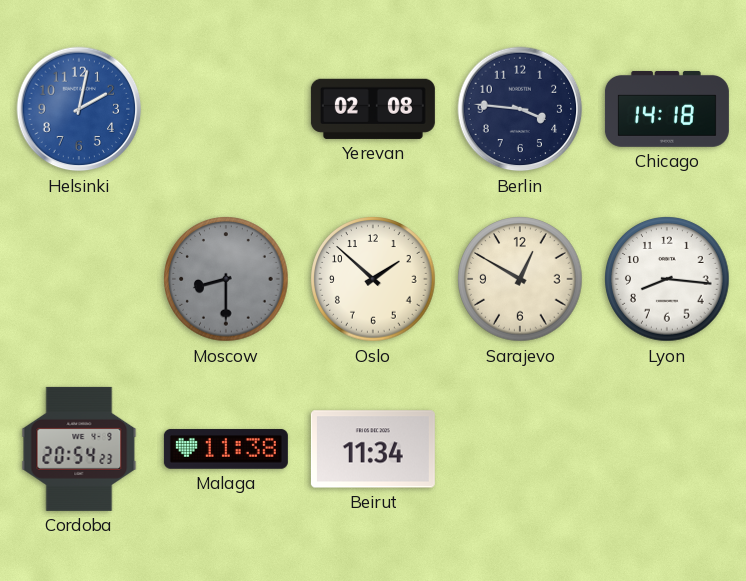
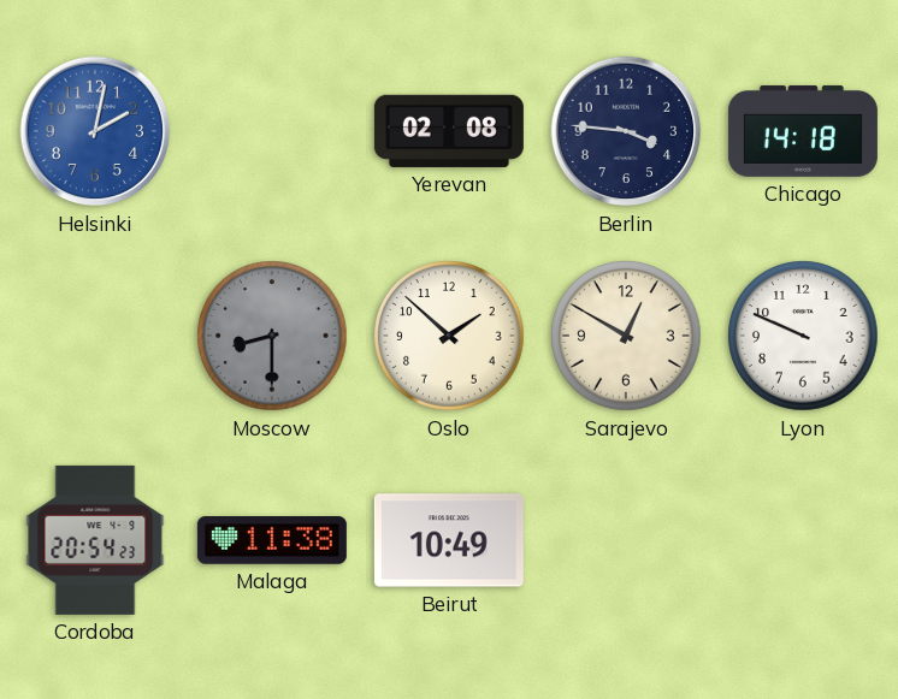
Lyon: 8:16 -> 9:49 (803, 336)
Beirut: 11:34 -> 10:49 (449, 540)
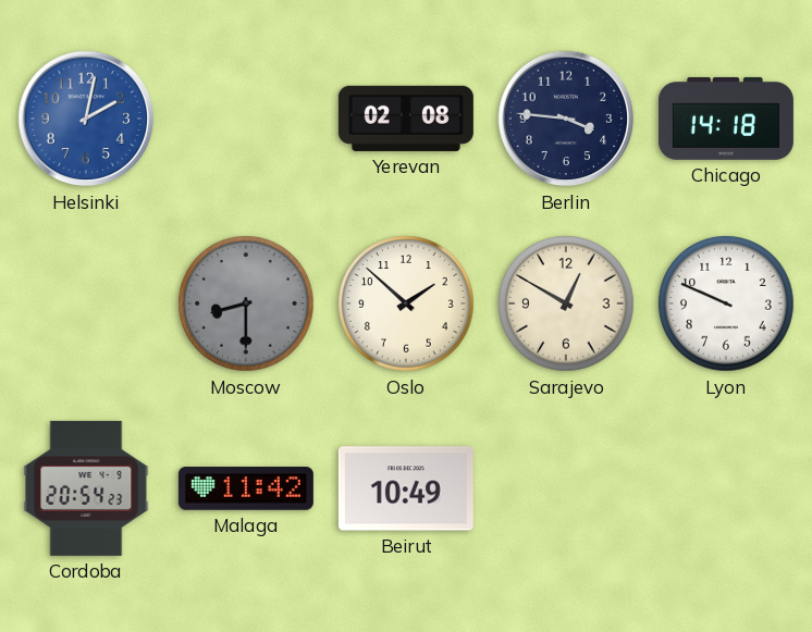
Malaga: 11:38 -> 11:42 (246, 488)
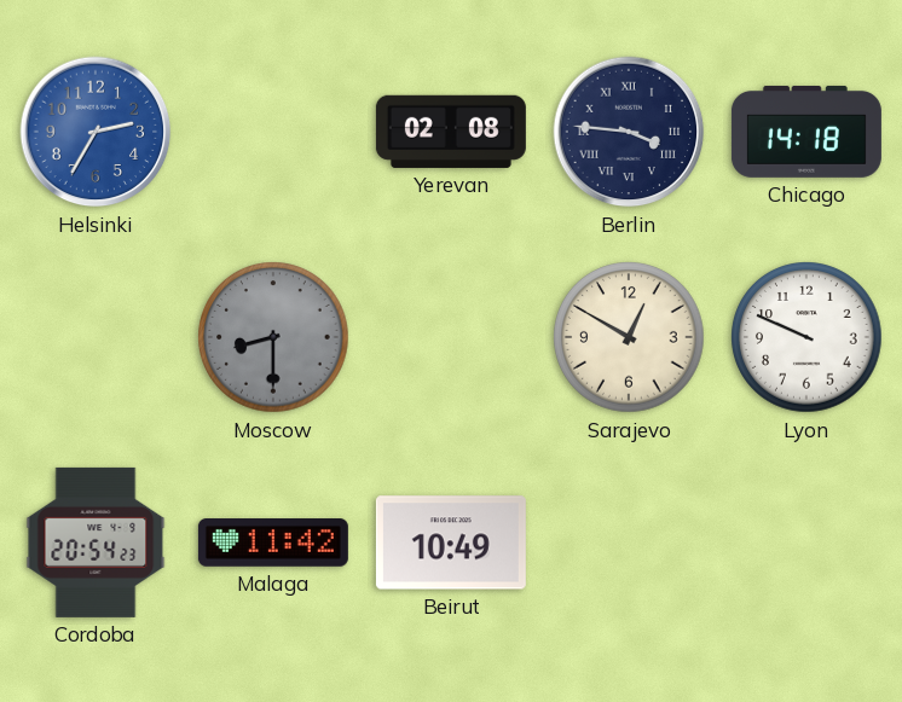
Helsinki: 2:02 -> 2:35 (96, 132)
Berlin numerals: Arabic -> Roman (629, 132)
Oslo: 1:52 -> none (406, 303)
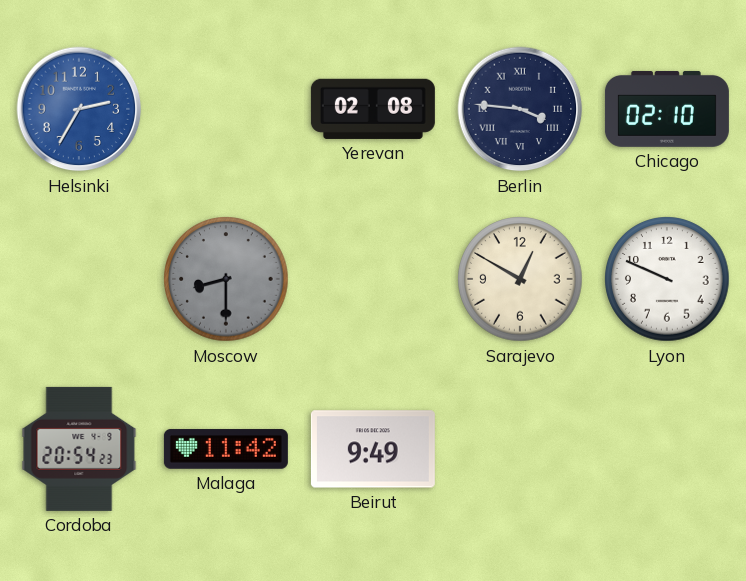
Chicago: 14:18 -> 02:10 (667, 109)
Beirut: 10:49 -> 9:49 (373, 449)
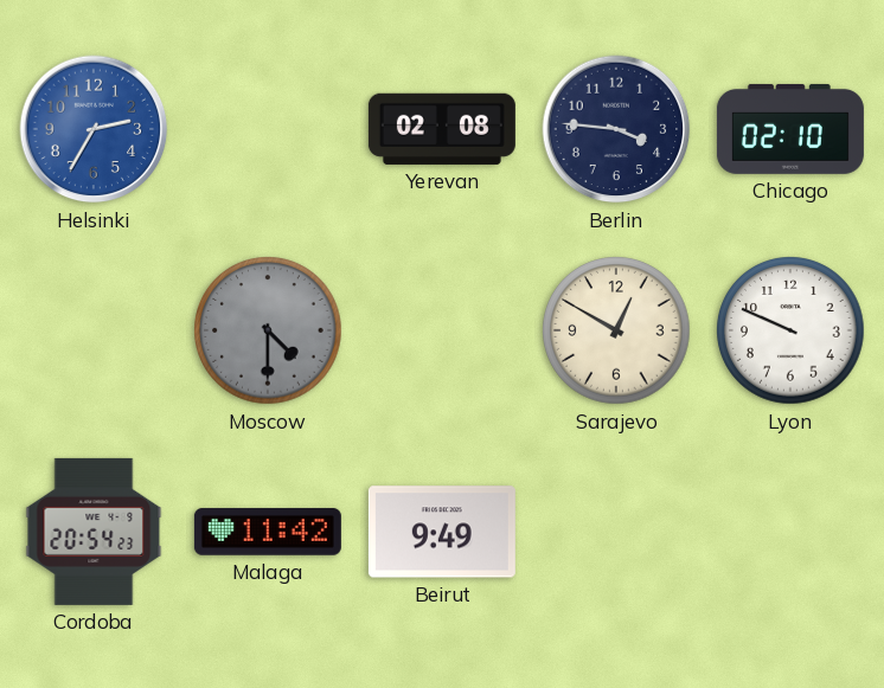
Berlin numerals: Roman -> Arabic (616, 129)
Moscow: 8:30 -> 4:30 (268, 330)
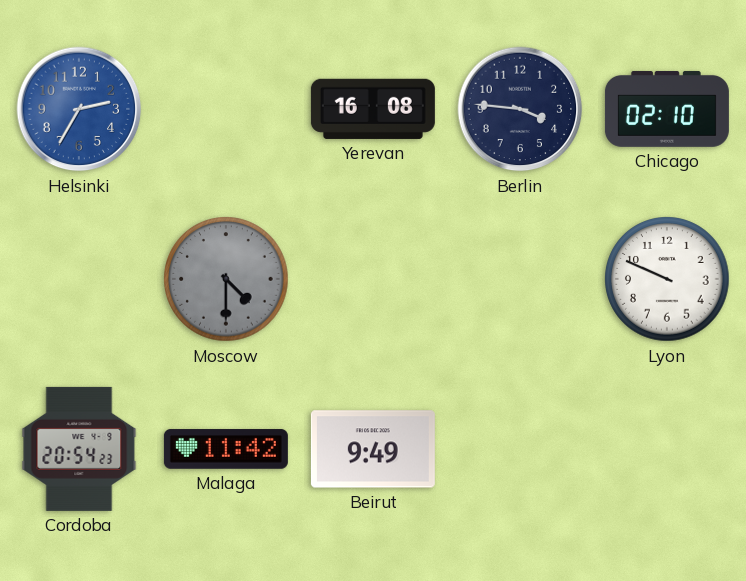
Yerevan: 02:08 -> 16:08 (373, 109)
Sarajevo: 12:50 -> none (616, 330)
